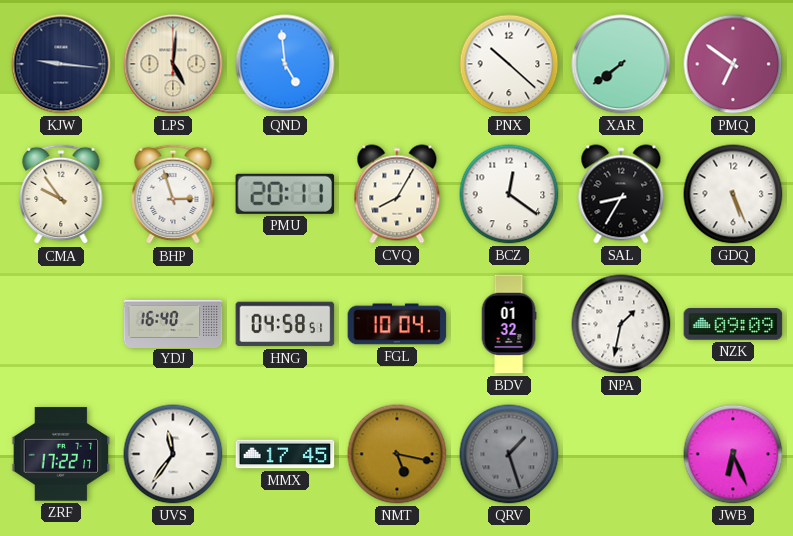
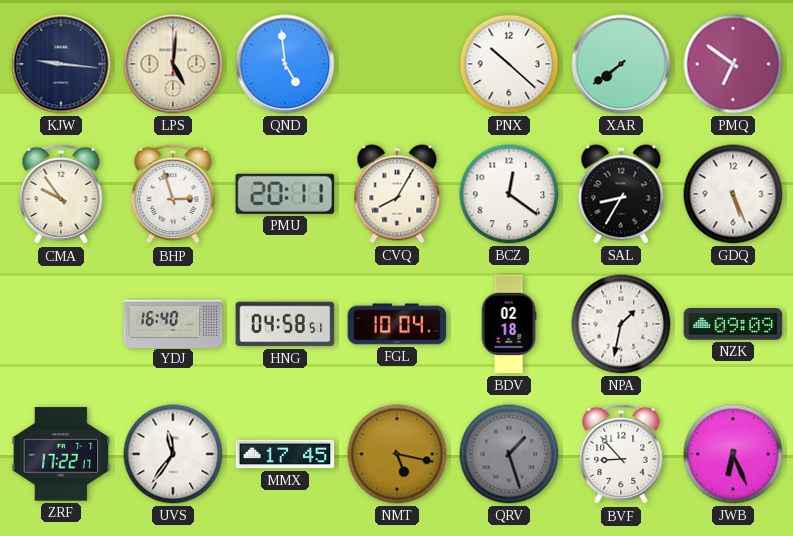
BDV: 01:32 -> 02:18 (509, 324)
BVF: none -> 8:53 (621, 454)
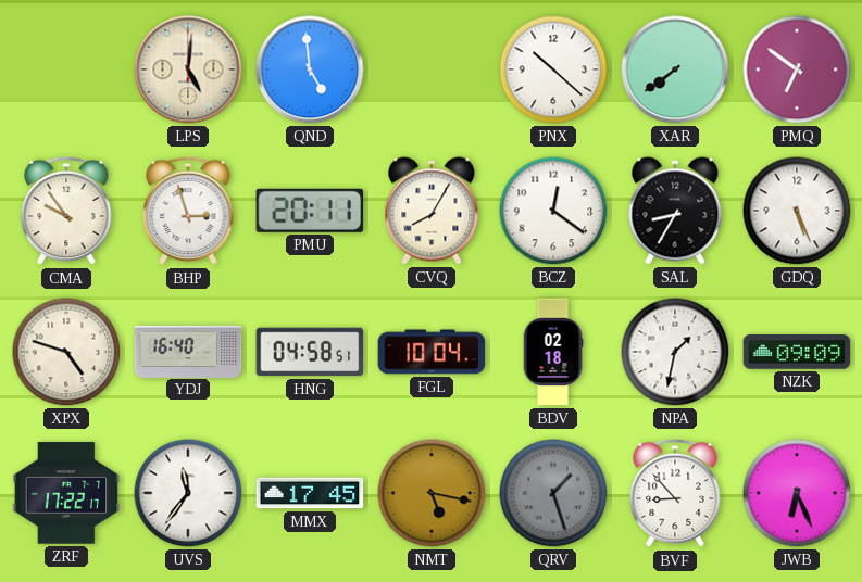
KJW: 9:16 -> none (61, 64)
XPX: none -> 4:48 (66, 352)
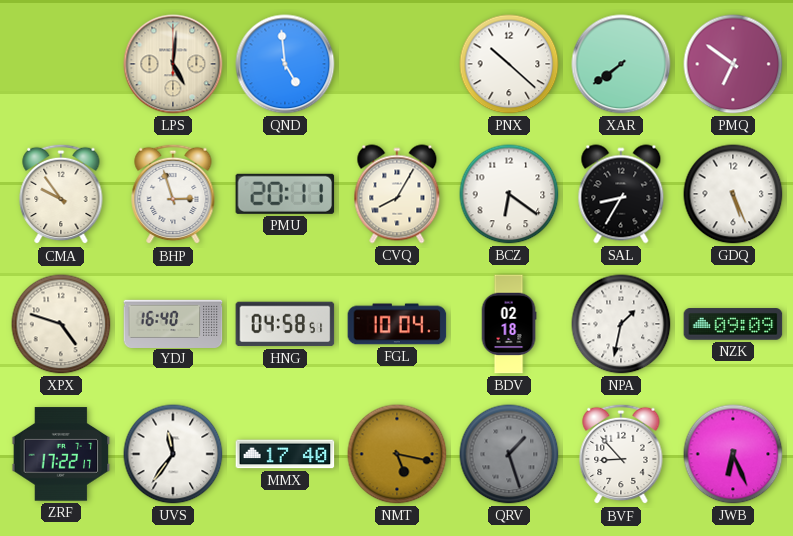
BCZ: 12:21 -> 6:21 (509, 194)
MMX: 17:45 -> 17:40 (285, 454)
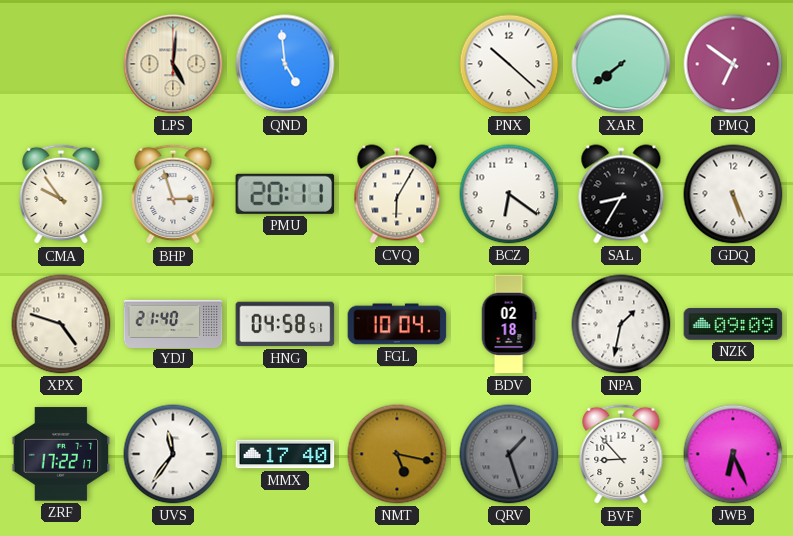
CVQ: 8:05 -> 6:05 (397, 194)
YDJ: 16:40 -> 21:40 (173, 323)
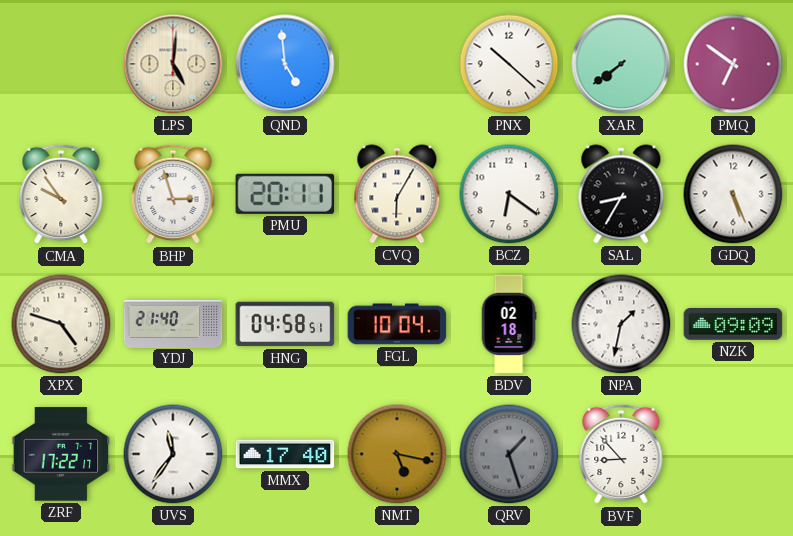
JWB: 6:26 -> none (733, 454)
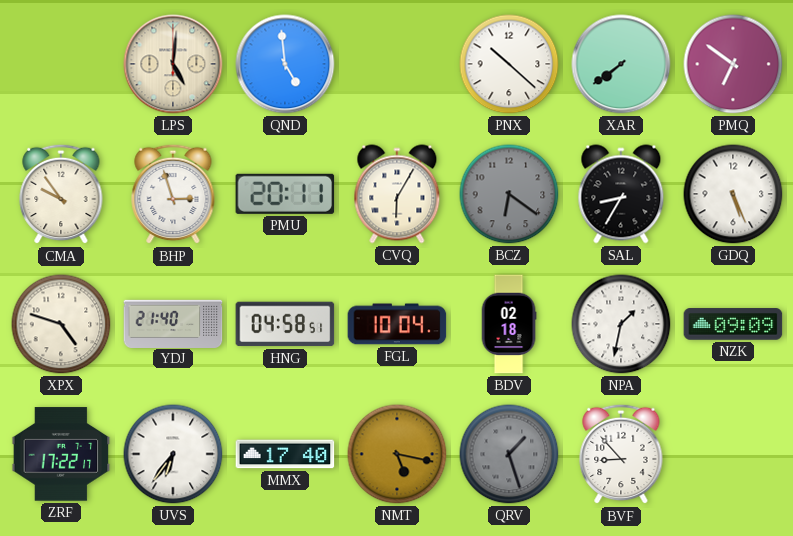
BCZ dial: white -> grey (509, 194)
UVS: 11:36 -> 6:36 (173, 454)
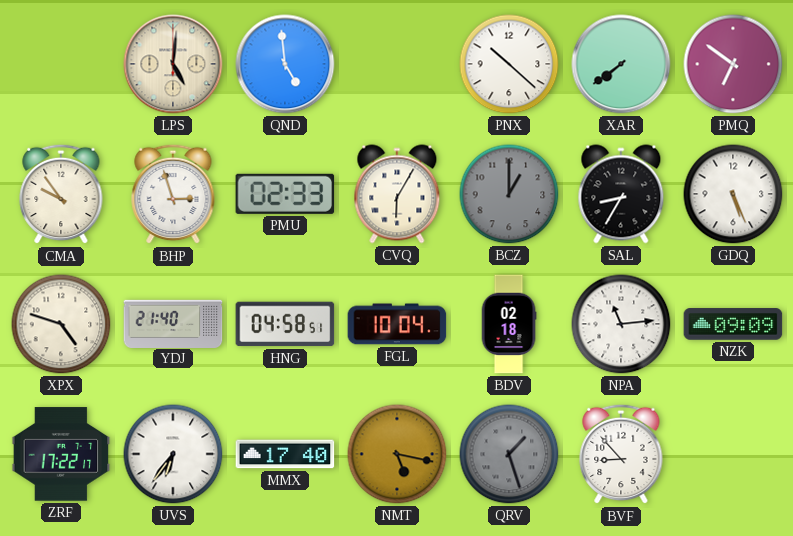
PMU: 20:11 -> 02:33 (285, 194)
BCZ: 6:21 -> 1:00 (509, 194)
NPA: 1:32 -> 11:14 (621, 324)
